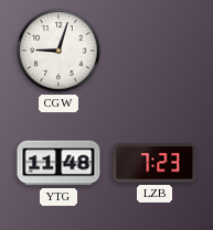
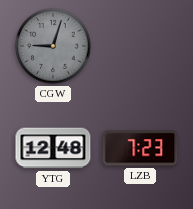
CGW dial: white -> grey (53, 46)
YTG: 11:48 -> 12:48 (53, 148)
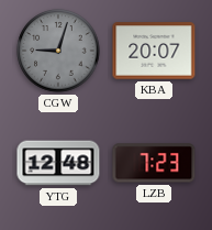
KBA: none -> 20:07 (154, 51)
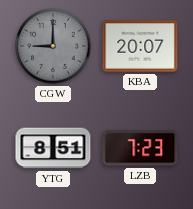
CGW: 9:03 -> 9:00 (53, 46)
YTG: 12:48 -> 8:51 (53, 148)
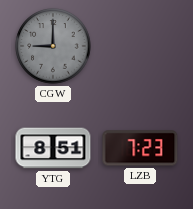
KBA: 20:07 -> none (140, 46)
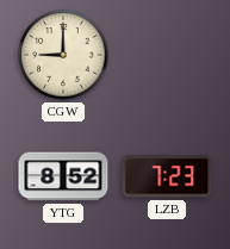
CGW dial: grey -> cream (63, 55)
YTG: 8:51 -> 8:52 (63, 176)
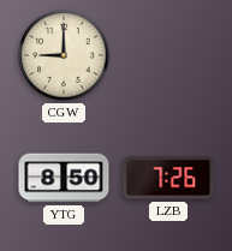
YTG: 8:52 -> 8:50 (64, 178)
LZB: 7:23 -> 7:26 (168, 178)
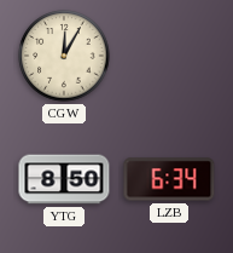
CGW: 9:00 -> 12:05 (64, 56)
LZB: 7:26 -> 6:34 (169, 179)
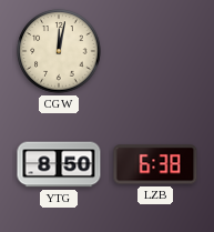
CGW: 12:05 -> 12:02 (59, 51)
LZB: 6:34 -> 6:38 (155, 164)
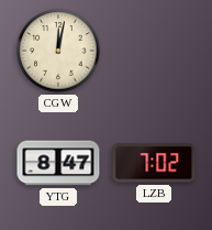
YTG: 8:50 -> 8:47 (58, 163)
LZB: 6:38 -> 7:02 (154, 163)
